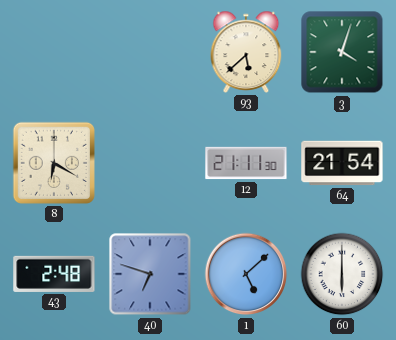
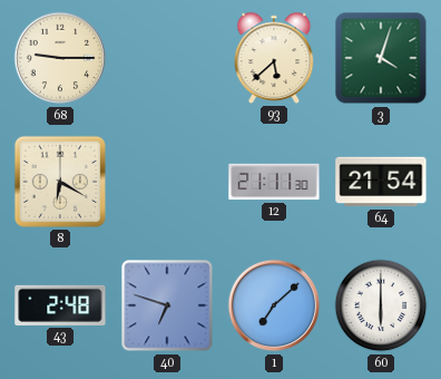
68: none -> 9:15 (60, 58)
1: 5:08 -> 7:08 (274, 305)
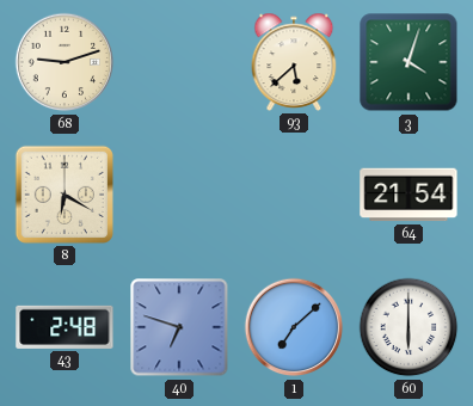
68: 9:15 -> 9:12 (64, 62)
12: 21:11 -> none (274, 182)
